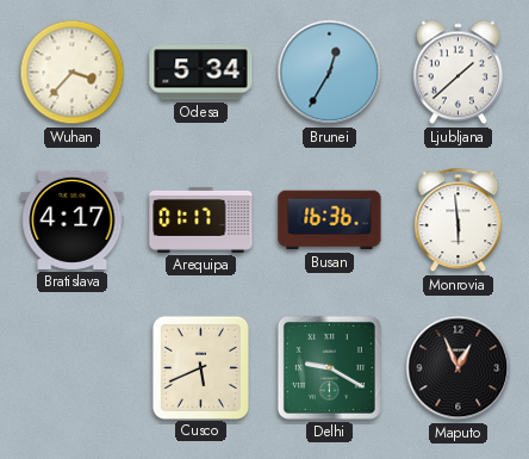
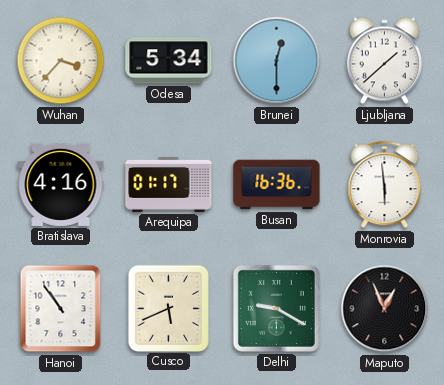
Brunei: 12:35 -> 12:30 (277, 61)
Bratislava: 4:17 -> 4:16 (61, 184)
Hanoi: none -> 10:54 (61, 309)
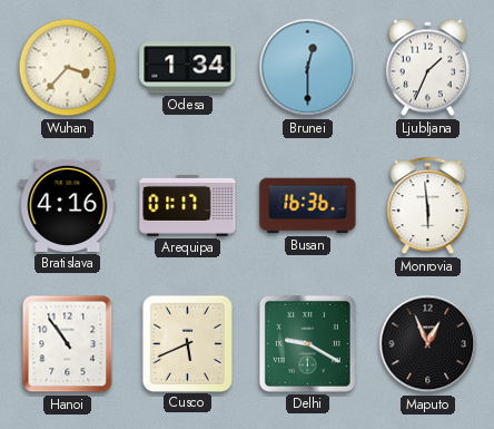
Odesa: 5:34 -> 1:34 (188, 68)
Ljubljana: 1:38 -> 1:34 (427, 68)
